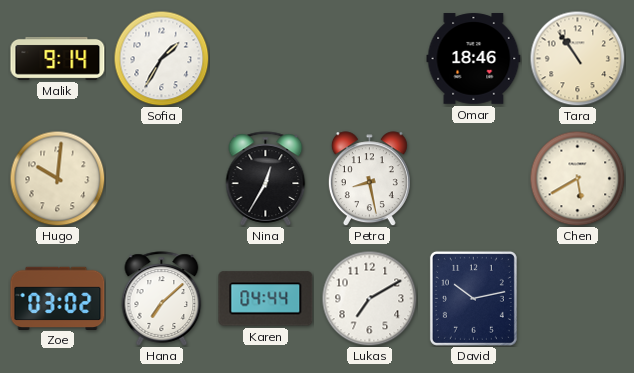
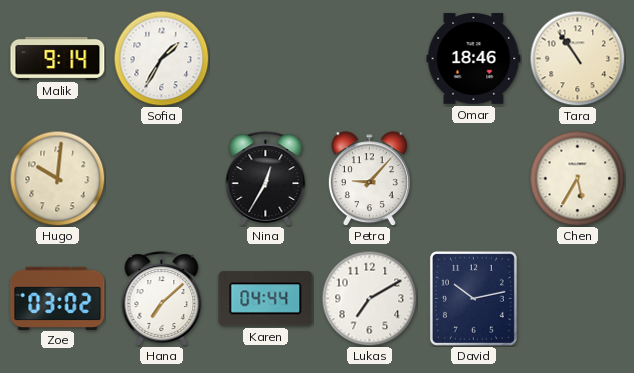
Petra: 8:28 -> 9:07 (369, 179)
Chen: 5:40 -> 5:35 (577, 178)
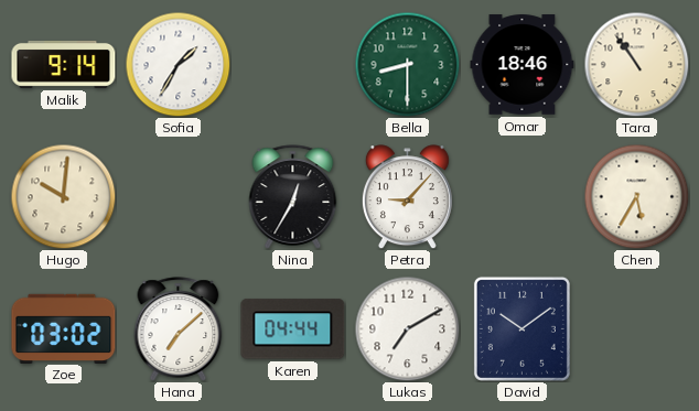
Bella: none -> 8:30 (407, 64)
David: 10:13 -> 10:09 (521, 328)
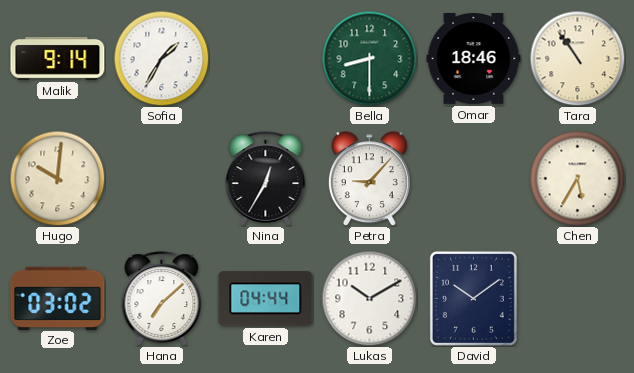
Lukas: 7:10 -> 10:10 (369, 298)
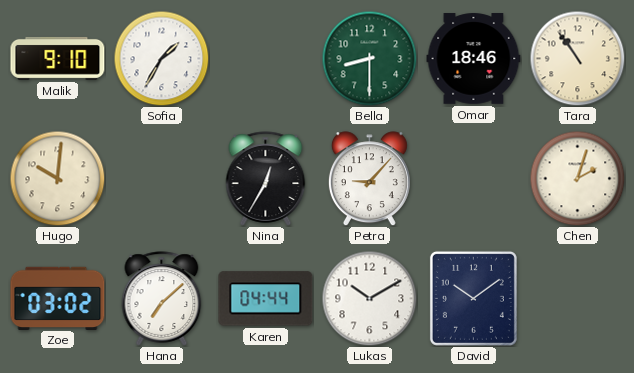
Malik: 9:14 -> 9:10 (58, 58)
Chen: 5:35 -> 2:03 (577, 178)
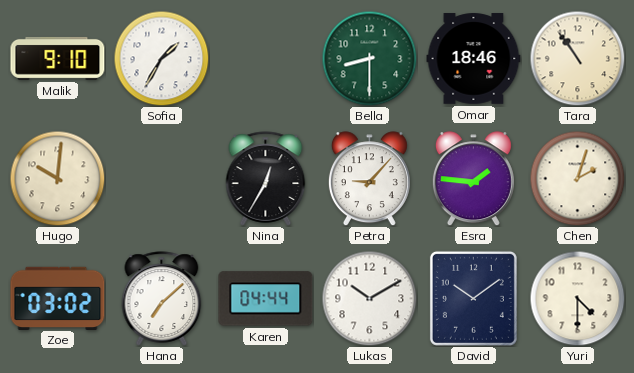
Esra: none -> 1:46 (473, 179)
Yuri: none -> 4:30 (577, 298)
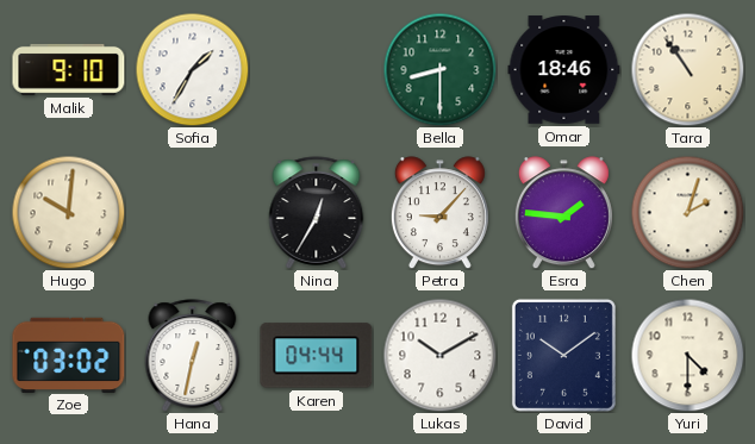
Hana: 7:08 -> 12:32 (193, 356)
